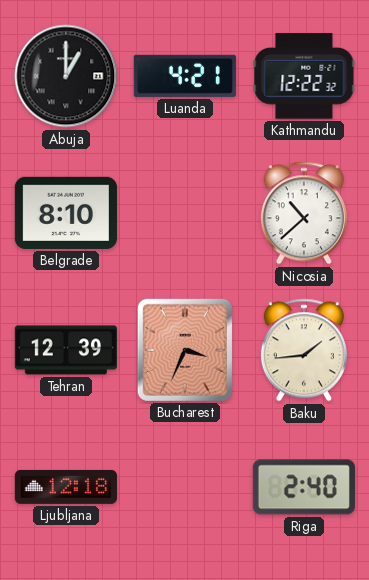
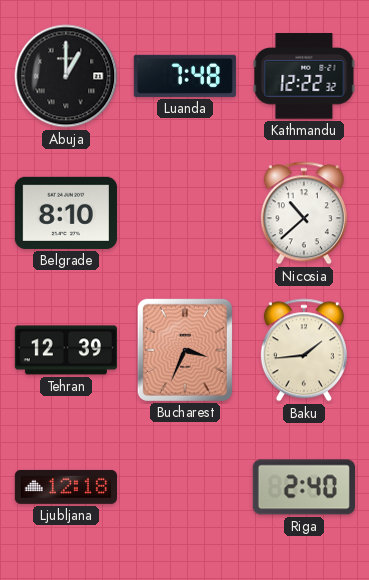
Luanda: 4:21 -> 7:48 (185, 76)
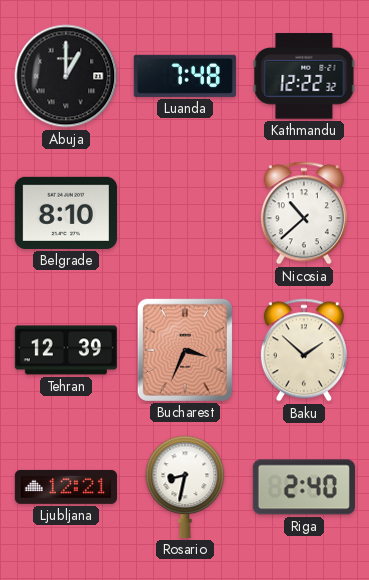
Baku: 1:44 -> 1:52 (304, 350)
Ljubljana: 12:18 -> 12:21 (66, 487)
Rosario: none -> 8:32 (185, 487)
